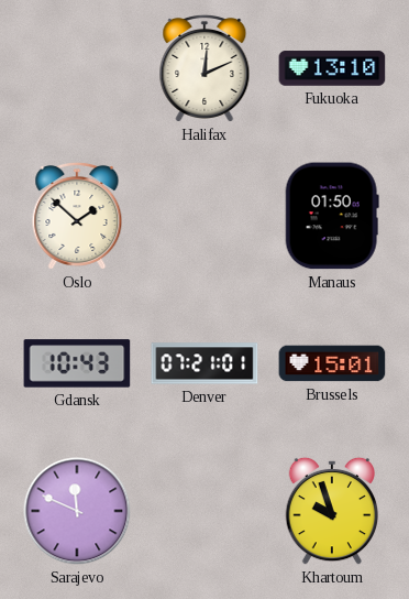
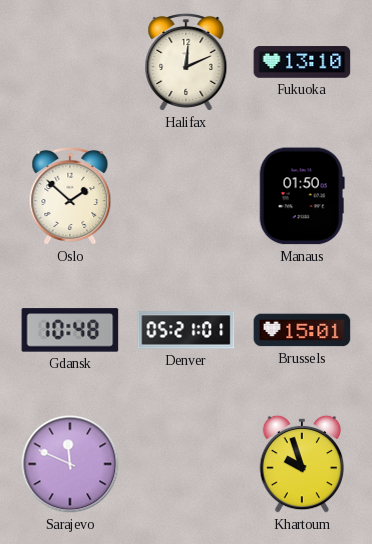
Gdansk: 10:43 -> 10:48 (70, 330)
Denver: 07:21 -> 05:21 (186, 330)
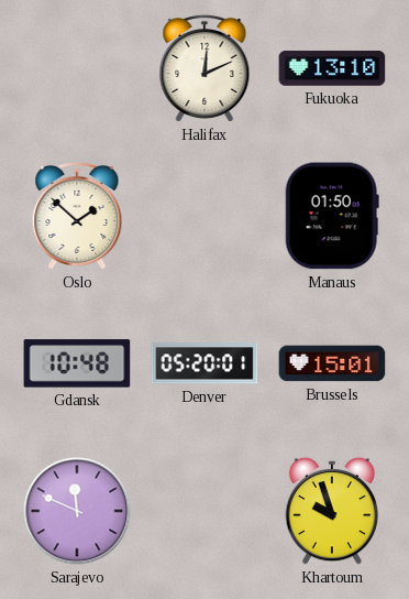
Denver: 05:21 -> 05:20 (204, 363)
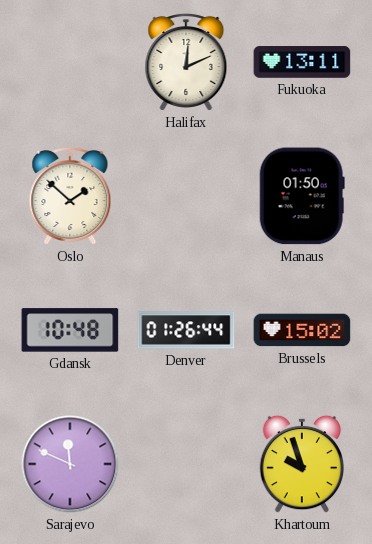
Fukuoka: 13:10 -> 13:11 (302, 62)
Denver: 05:20 -> 01:26 (186, 330)
Brussels: 15:01 -> 15:02 (302, 330)
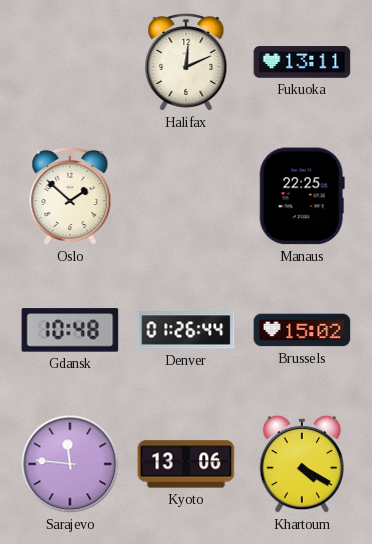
Manaus: 01:50 -> 22:25 (302, 196)
Sarajevo: 11:49 -> 11:46 (70, 464)
Kyoto: none -> 13:06 (186, 464)
Khartoum: 9:57 -> 4:20 (302, 464)
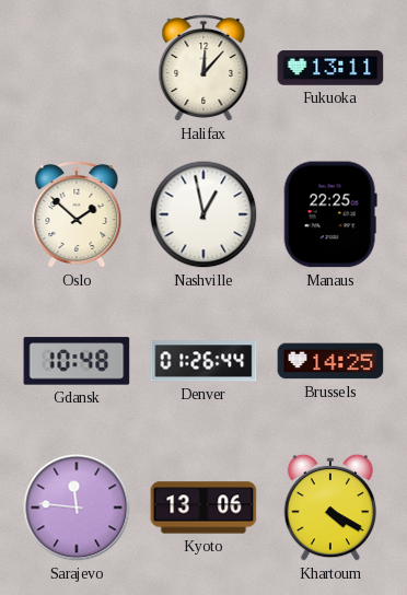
Halifax: 12:11 -> 12:07 (203, 68)
Nashville: none -> 12:58 (203, 214)
Brussels: 15:02 -> 14:25 (330, 361)
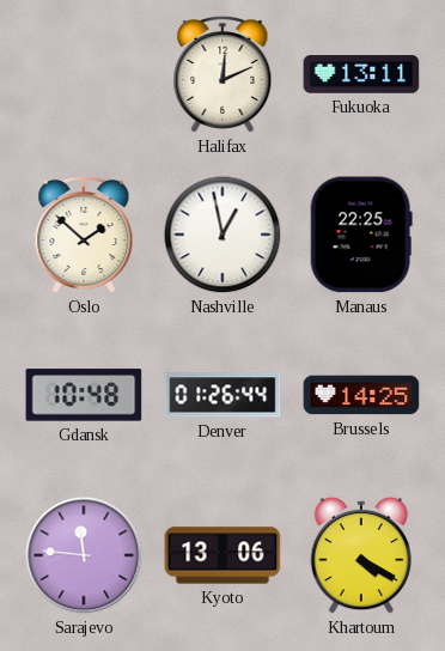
Halifax: 12:07 -> 12:11 (222, 74)
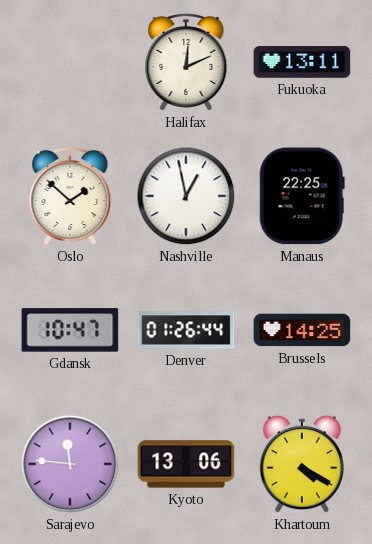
Gdansk: 10:48 -> 10:47 (70, 330)
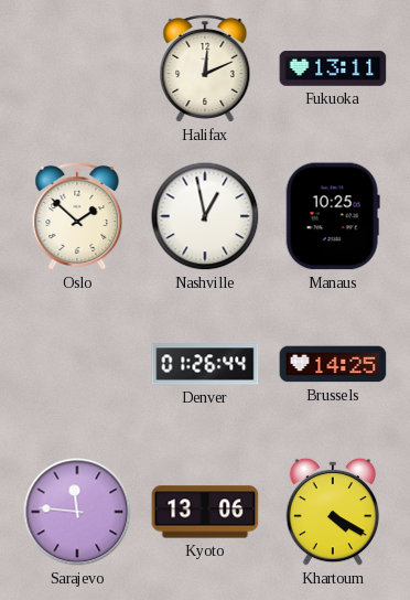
Manaus: 22:25 -> 10:25 (333, 216)
Gdansk: 10:47 -> none (70, 330)
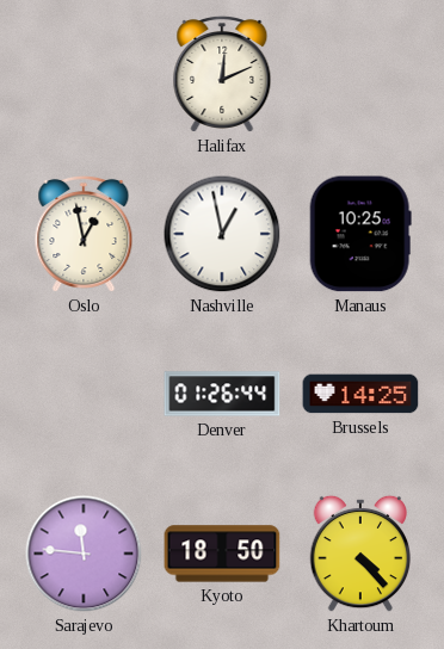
Fukuoka: 13:11 -> none (333, 68)
Oslo: 1:52 -> 12:58 (84, 234)
Kyoto: 13:06 -> 18:50 (222, 554)
Khartoum: 4:20 -> 4:23 (360, 554)
